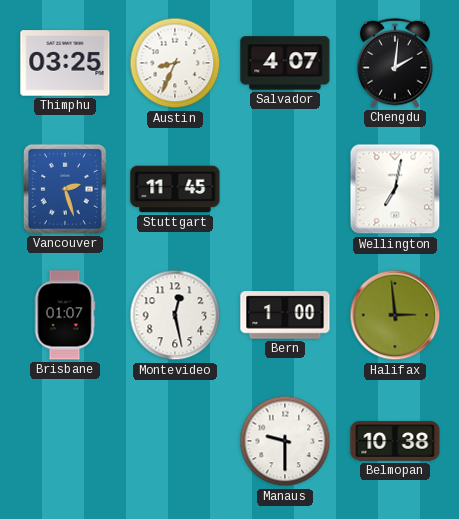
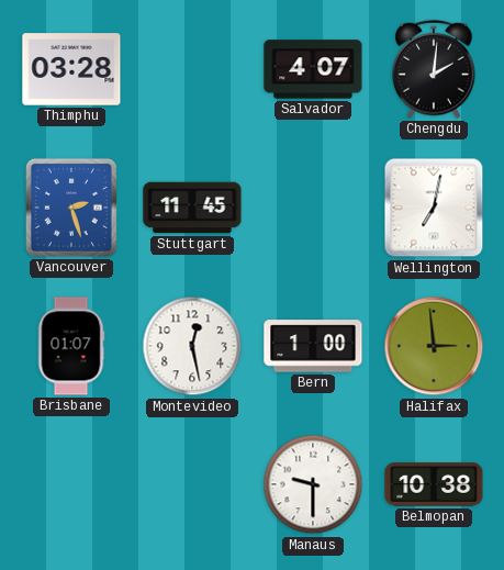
Thimphu: 03:25 -> 03:28 (71, 69)
Austin: 8:34 -> none (175, 63)
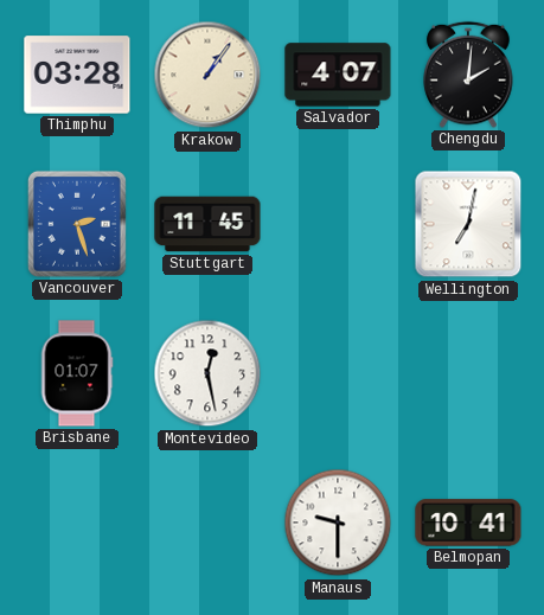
Krakow: none -> 1:06 (207, 75)
Bern: 1:00 -> none (313, 346)
Halifax: 2:59 -> none (434, 346)
Belmopan: 10:38 -> 10:41 (468, 523)
